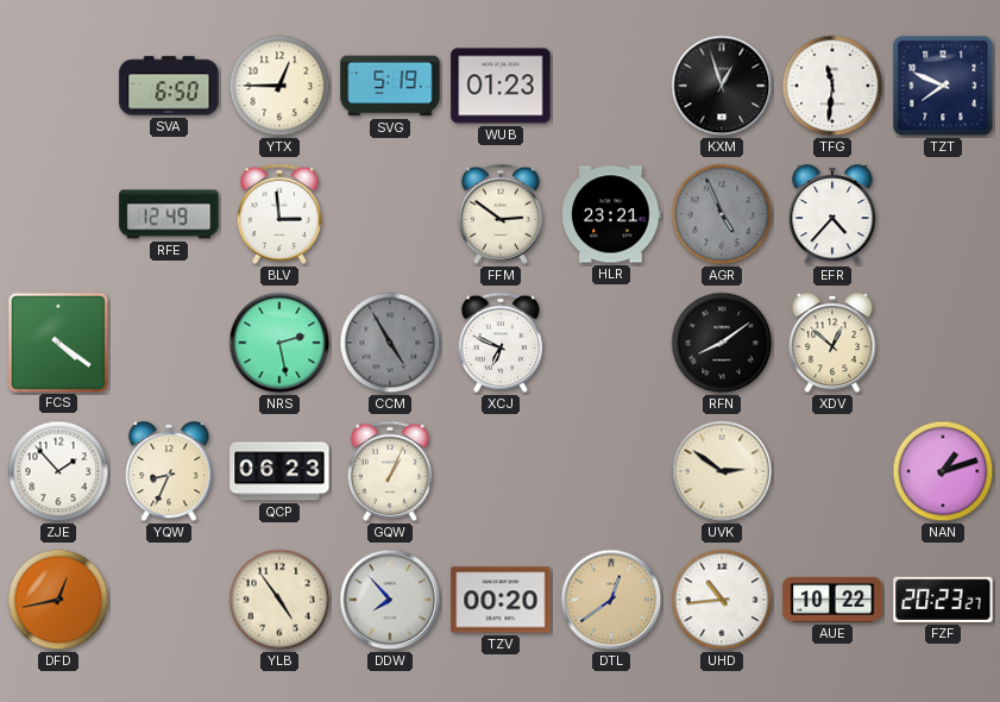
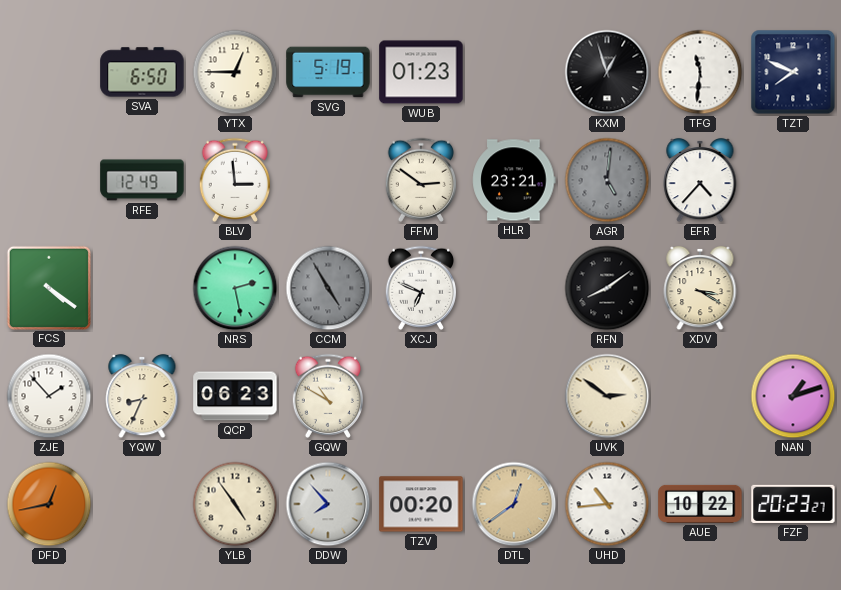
AGR: 4:56 -> 5:01 (607, 180)
XDV: 12:52 -> 3:20 (700, 288)
GQW: 1:04 -> 10:50 (327, 396)
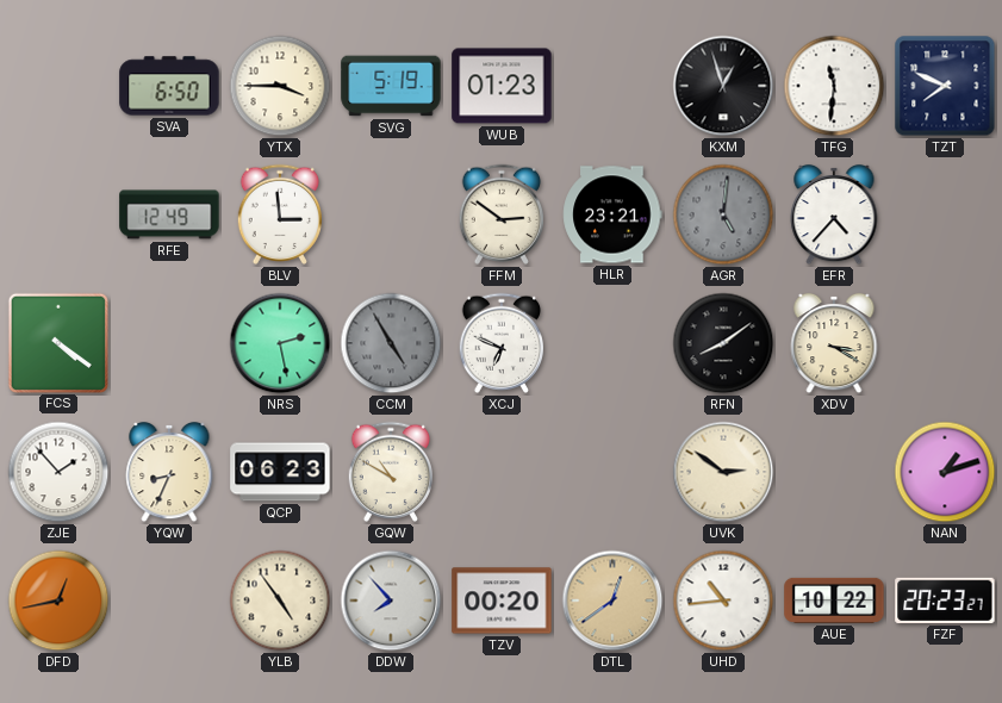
YTX: 12:45 -> 3:45 (280, 86)
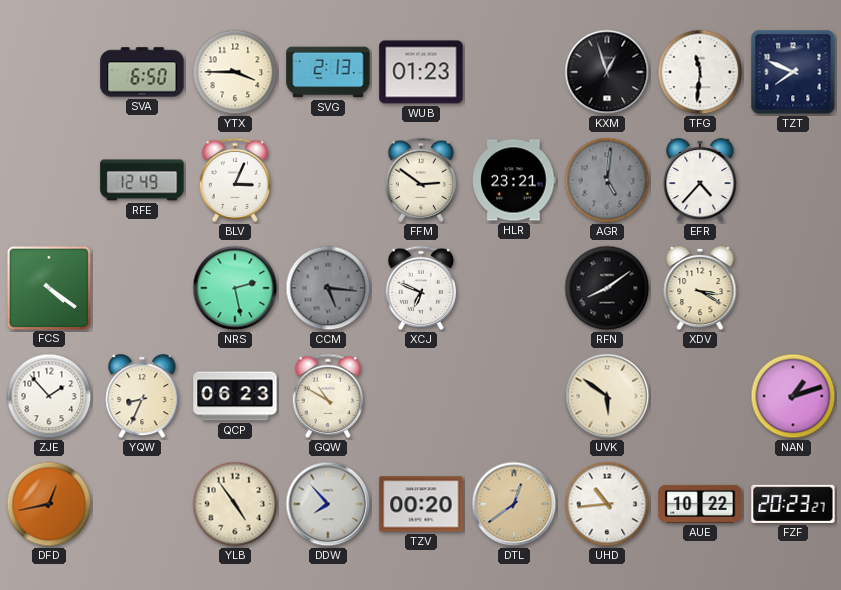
SVG: 5:19 -> 2:13 (328, 72)
BLV: 2:59 -> 3:04 (234, 180)
CCM: 4:55 -> 5:16 (328, 288)
UVK: 2:51 -> 5:51 (607, 396)
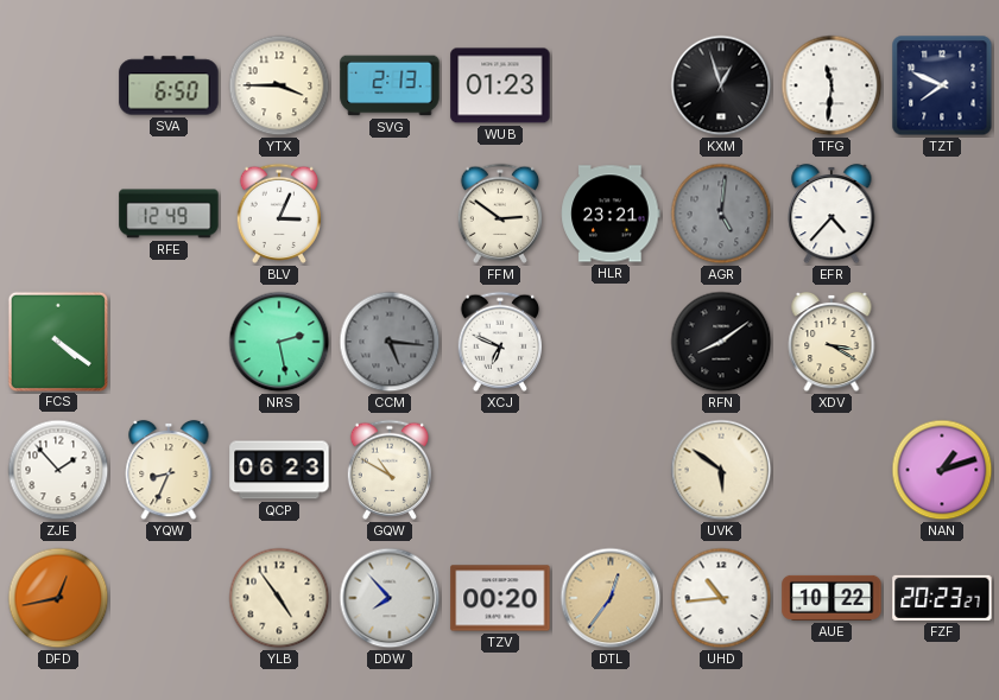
DTL: 12:39 -> 12:36 (611, 598)
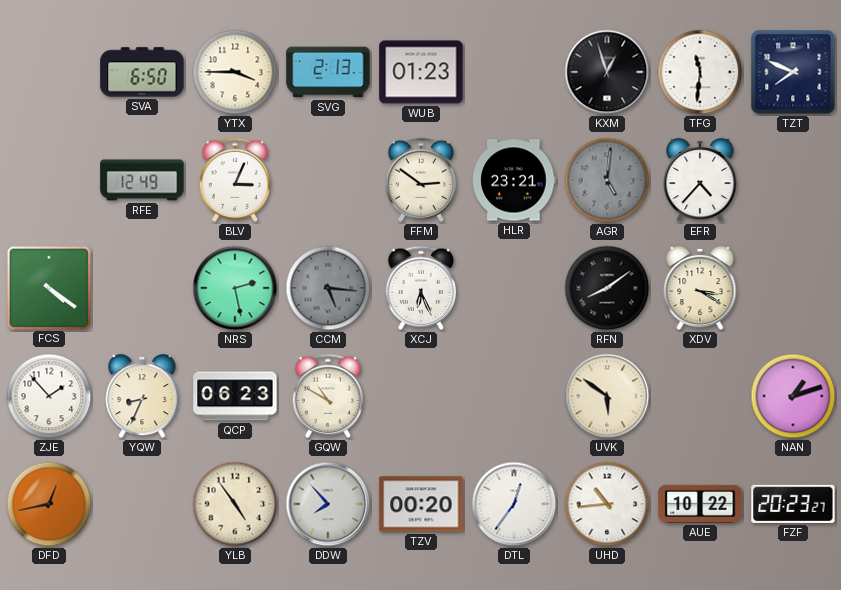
XCJ: 6:49 -> 6:26 (420, 288)
DTL dial: champagne -> white (514, 504)
